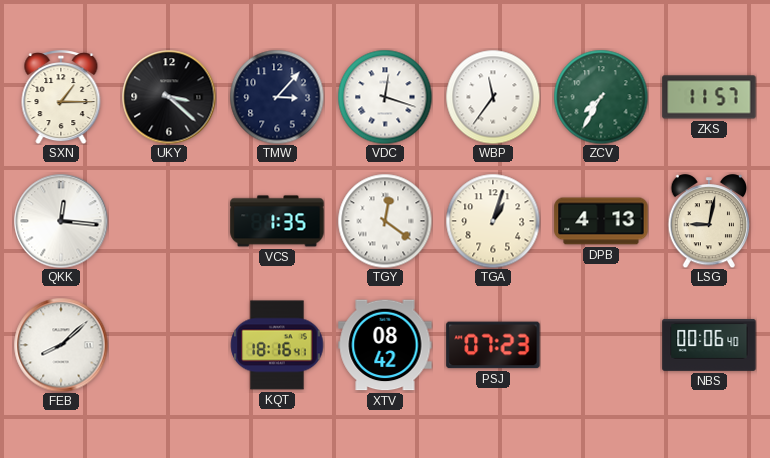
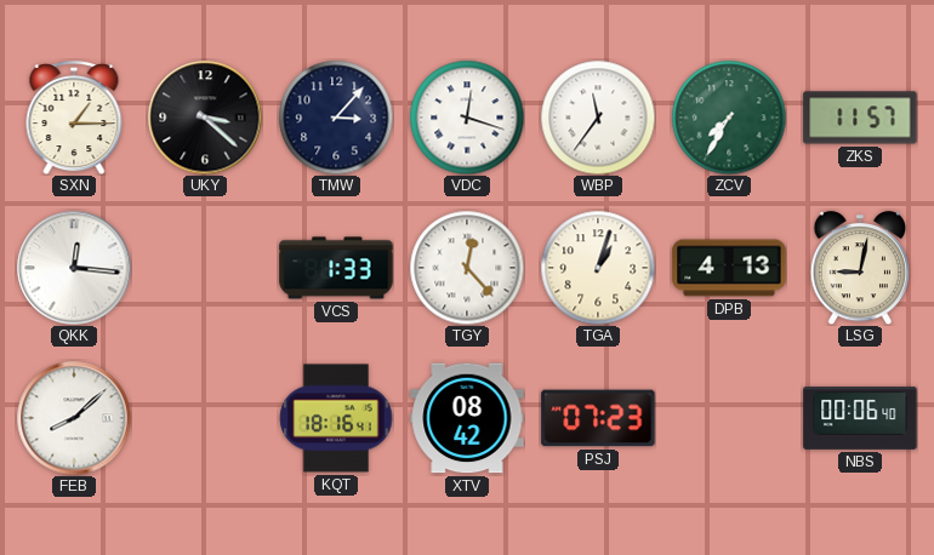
VCS: 1:35 -> 1:33 (336, 268)
TGY: 12:21 -> 12:23 (467, 268)
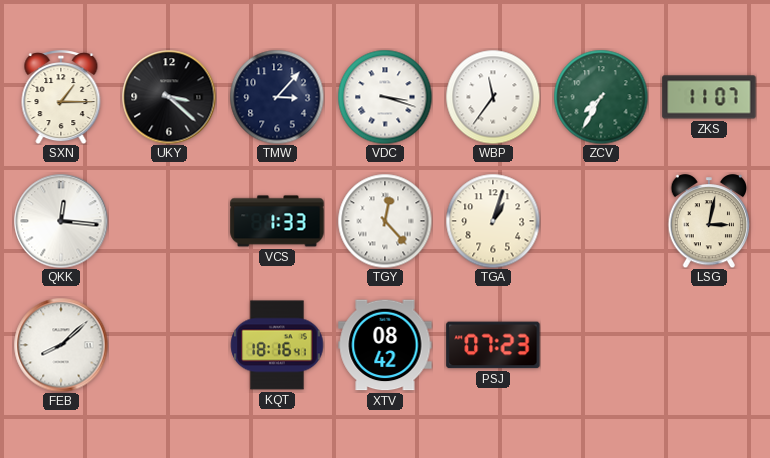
VDC: 12:18 -> 3:18 (385, 97)
ZKS: 11:57 -> 11:07 (709, 97)
DPB: 4:13 -> none (729, 268)
LSG: 9:02 -> 3:02 (709, 221)
NBS: 00:06 -> none (860, 418)
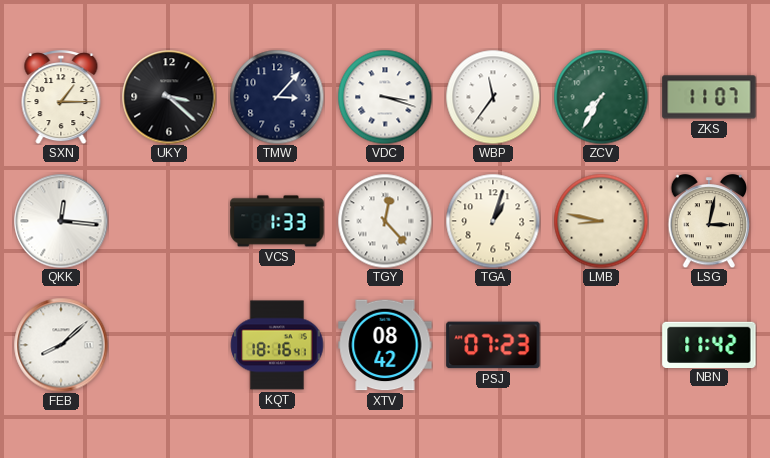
LMB: none -> 8:47 (601, 221)
NBN: none -> 11:42 (709, 344)
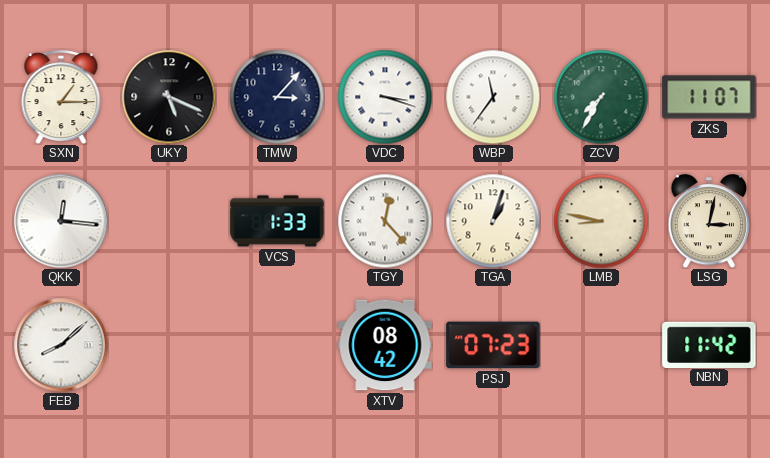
UKY: 3:22 -> 5:19 (169, 97)
KQT: 18:16 -> none (277, 345)
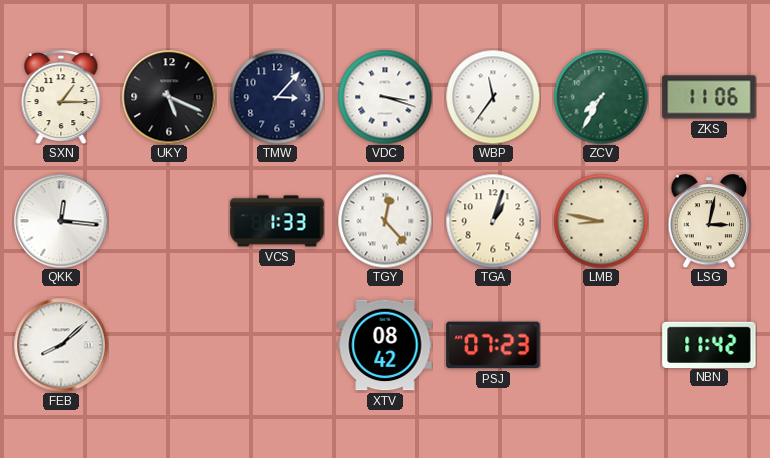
ZKS: 11:07 -> 11:06 (709, 97)
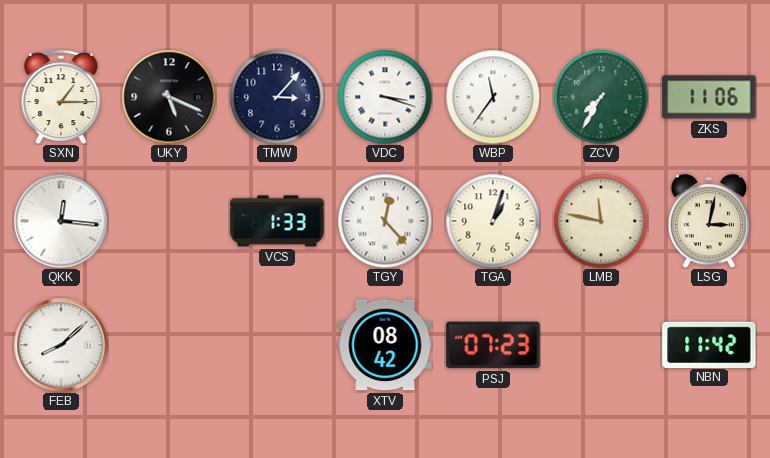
LMB: 8:47 -> 11:47 (601, 221)
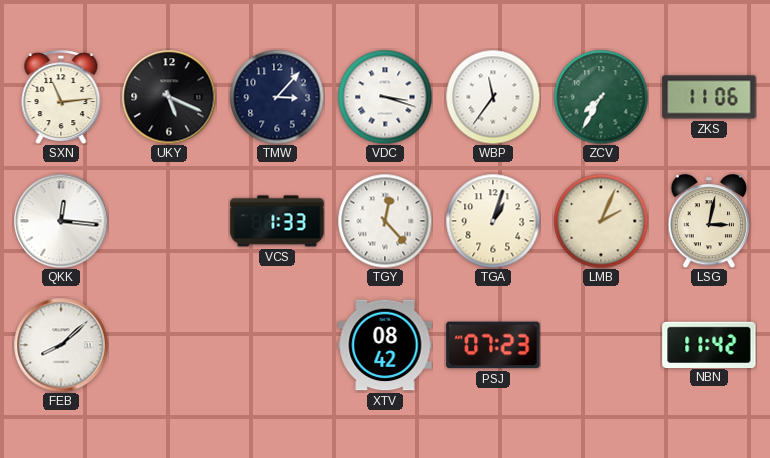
SXN: 1:15 -> 11:14 (61, 97)
LMB: 11:47 -> 2:04 (601, 221)
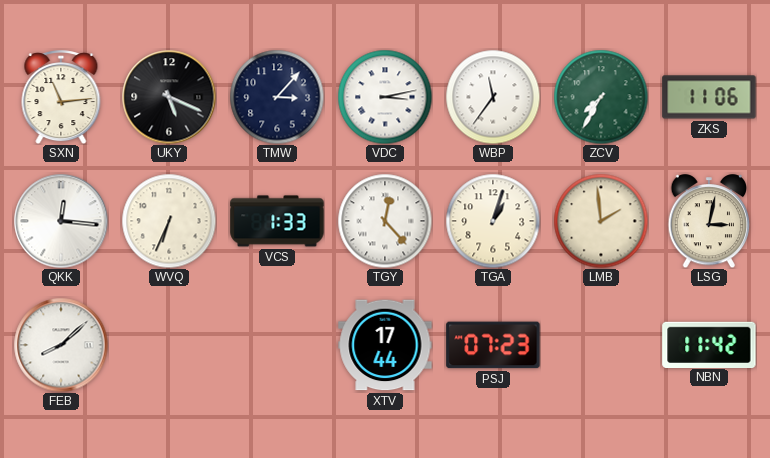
VDC: 3:18 -> 3:13 (385, 97)
WVQ: none -> 6:34 (169, 221)
LMB: 2:04 -> 1:59 (601, 221)
XTV: 08:42 -> 17:44 (385, 345)
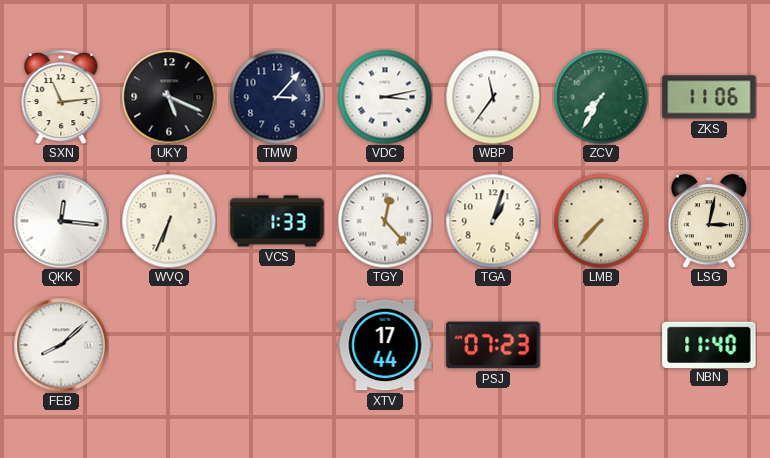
LMB: 1:59 -> 7:37 (601, 221)
NBN: 11:42 -> 11:40 (709, 344)
